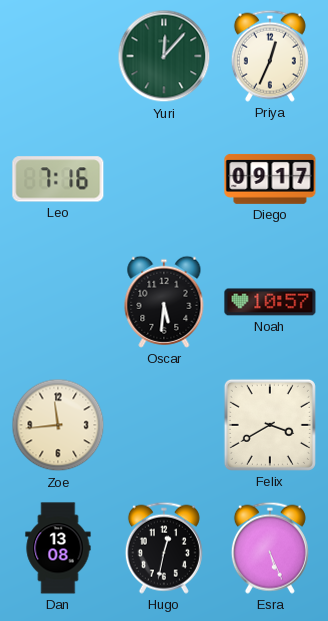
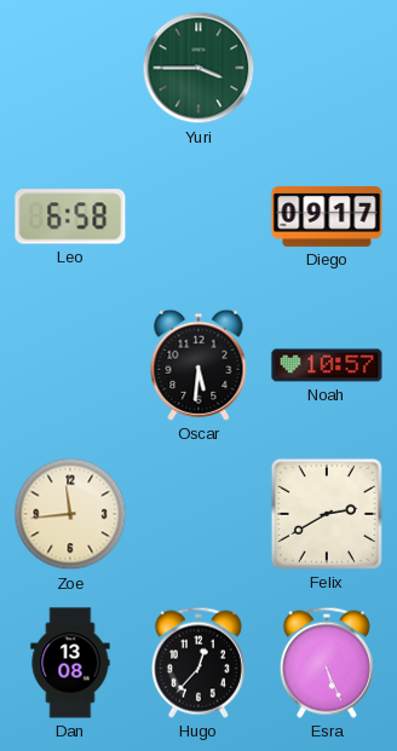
Yuri: 12:07 -> 3:45 (198, 68)
Priya: 12:34 -> none (270, 56)
Leo: 7:16 -> 6:58 (70, 216)
Felix: 3:40 -> 2:40 (327, 514)
Hugo: 12:32 -> 12:37 (198, 663)
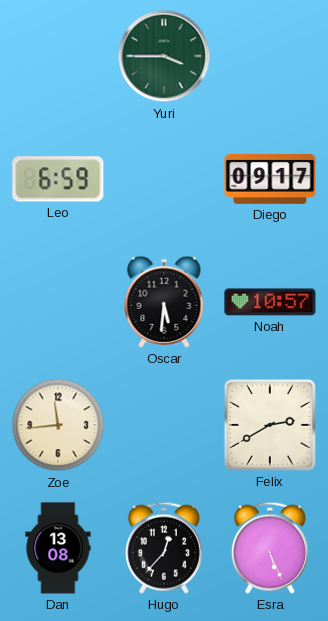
Leo: 6:58 -> 6:59 (58, 179)
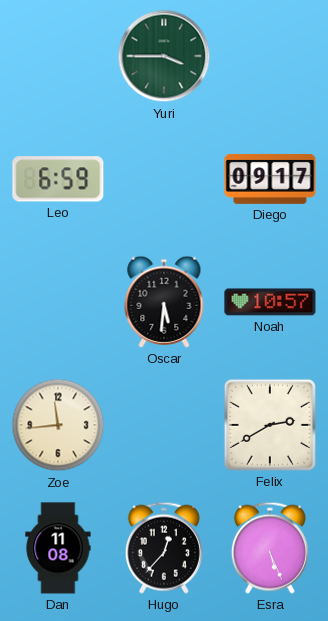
Dan: 13:08 -> 11:08 (58, 548)
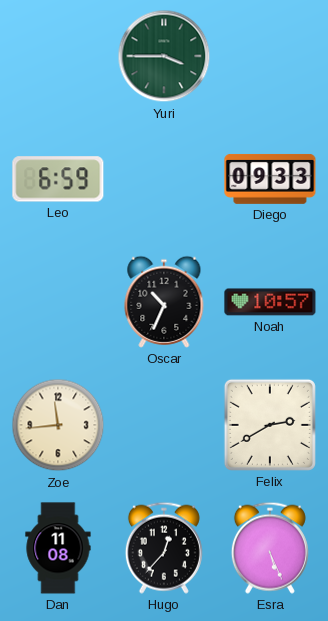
Diego: 09:17 -> 09:33 (270, 179)
Oscar: 5:31 -> 10:34 (164, 302)
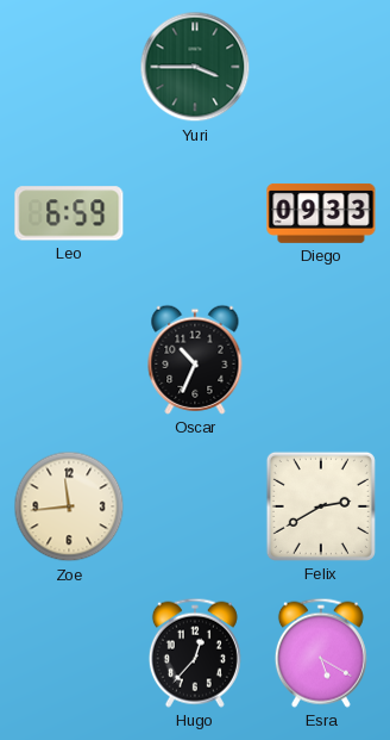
Noah: 10:57 -> none (270, 302)
Dan: 11:08 -> none (58, 548)
Esra: 5:26 -> 5:20 (321, 653)
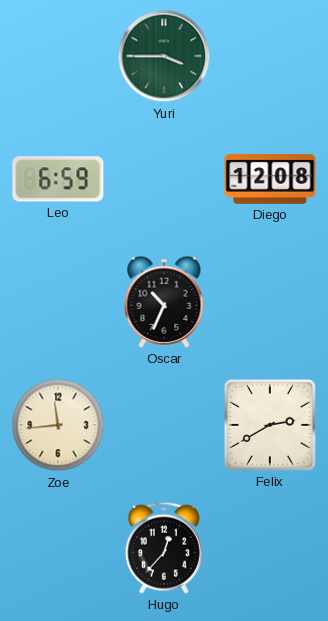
Diego: 09:33 -> 12:08 (270, 179)
Esra: 5:20 -> none (321, 653)
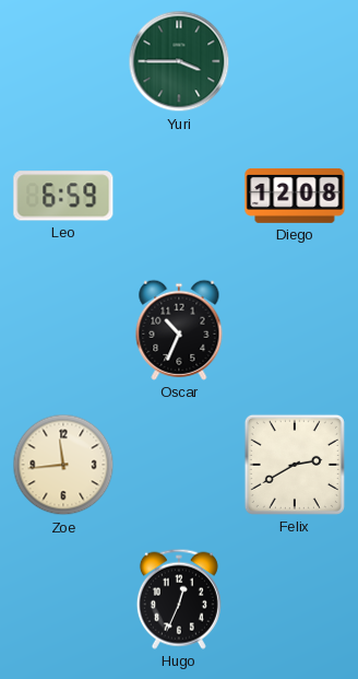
Hugo: 12:37 -> 12:34 (179, 599)
